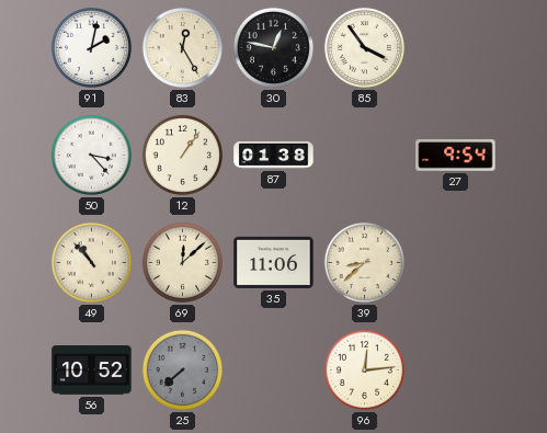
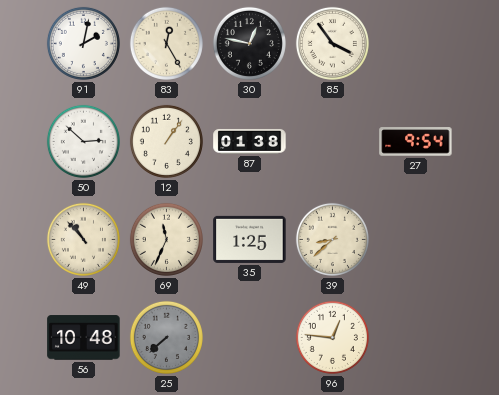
50: 3:23 -> 2:52 (83, 141)
69: 12:08 -> 11:34 (166, 239)
35: 11:06 -> 1:25 (250, 239)
56: 10:52 -> 10:48 (84, 338)
96: 12:14 -> 12:46 (332, 337)
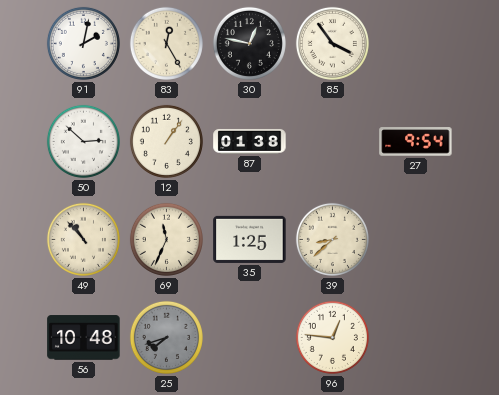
25: 7:38 -> 7:42 (166, 337)
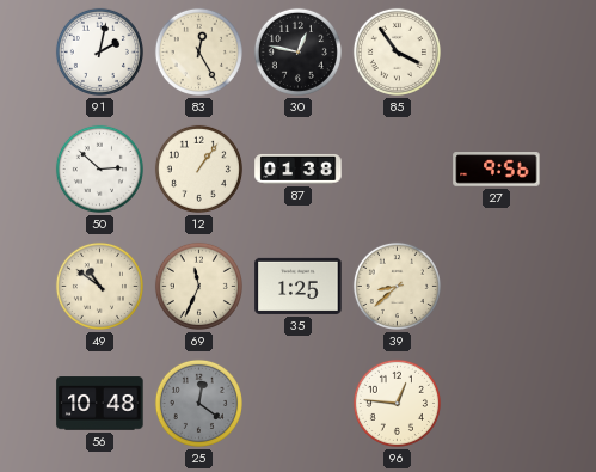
27: 9:54 -> 9:56 (497, 170)
49: 10:53 -> 10:51 (99, 286)
25: 7:42 -> 12:21 (198, 403)
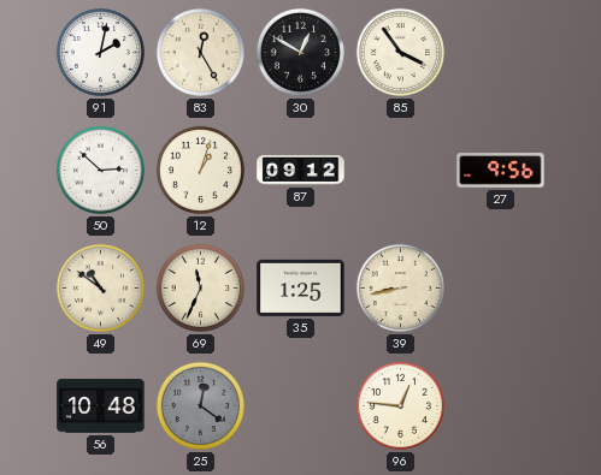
30: 12:47 -> 12:50 (300, 52)
12: 1:06 -> 1:03 (200, 170)
87: 01:38 -> 09:12 (301, 170)
39: 8:38 -> 8:43 (400, 287)
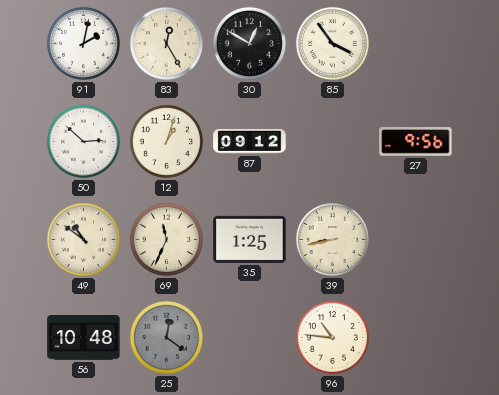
96: 12:46 -> 10:46 (332, 337)
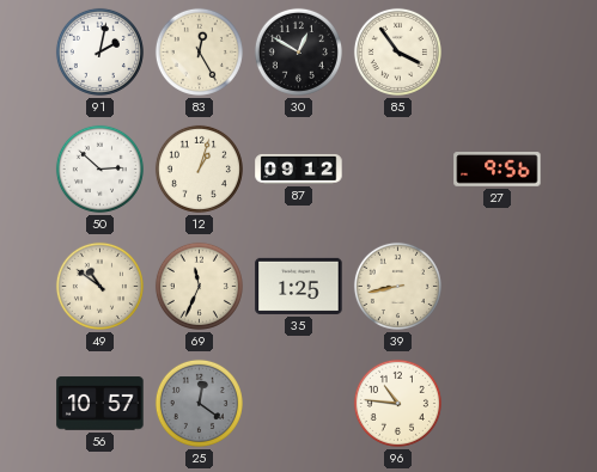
56: 10:48 -> 10:57 (100, 404)
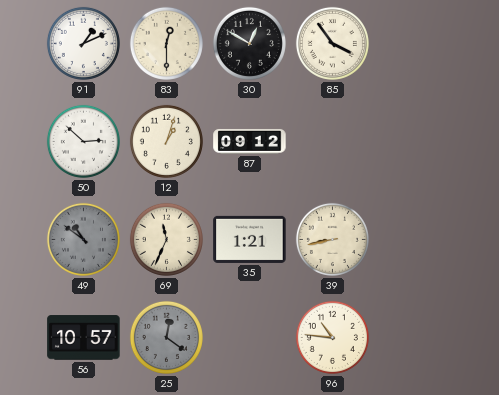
91: 2:02 -> 1:11 (83, 43)
83: 12:25 -> 12:30 (166, 43)
27: 9:56 -> none (498, 170)
49 dial: cream -> grey (83, 239)
35: 1:25 -> 1:21 (250, 239)
